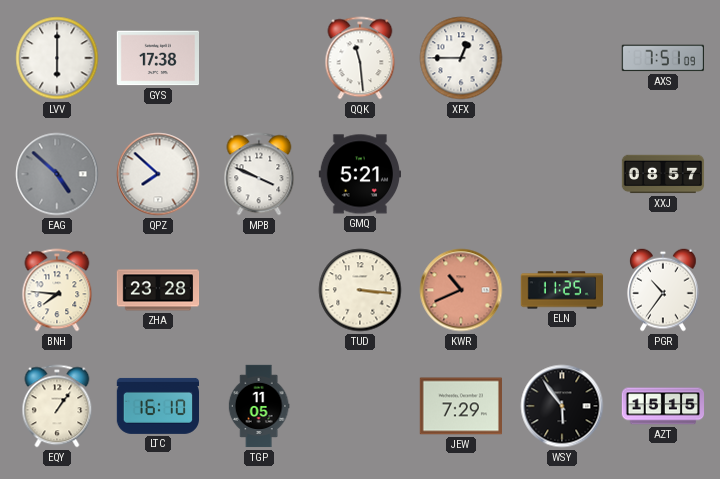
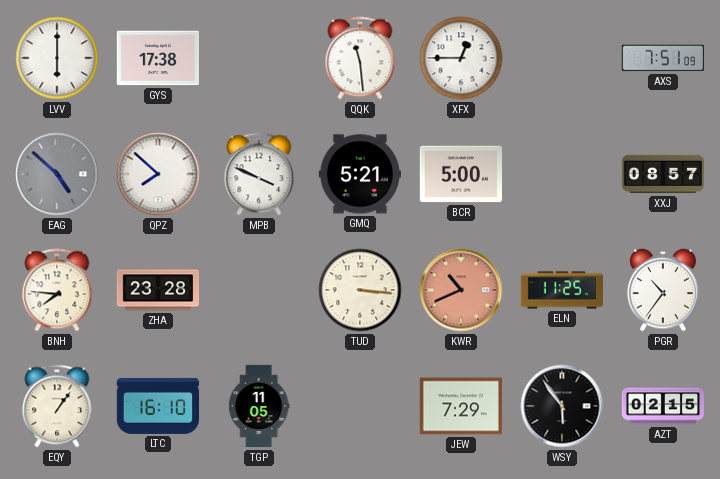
BCR: none -> 5:00 (460, 174)
AZT: 15:15 -> 02:15 (663, 406)
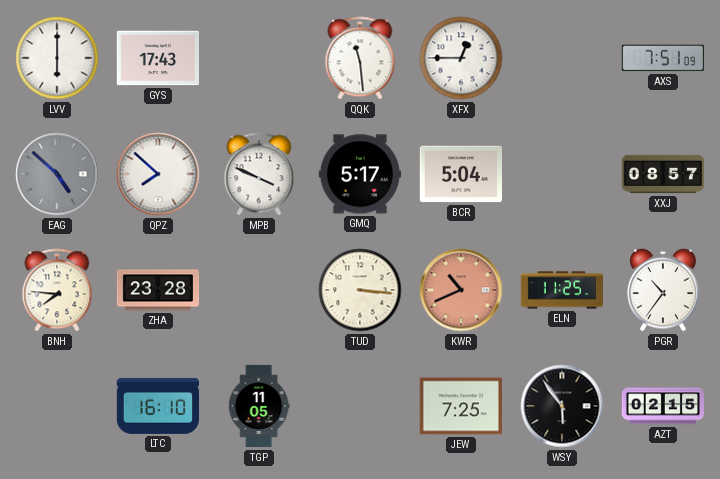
GYS: 17:38 -> 17:43 (157, 58)
GMQ: 5:21 -> 5:17 (359, 174)
BCR: 5:00 -> 5:04 (460, 174)
EQY: 1:06 -> none (57, 406)
JEW: 7:29 -> 7:25 (460, 406)
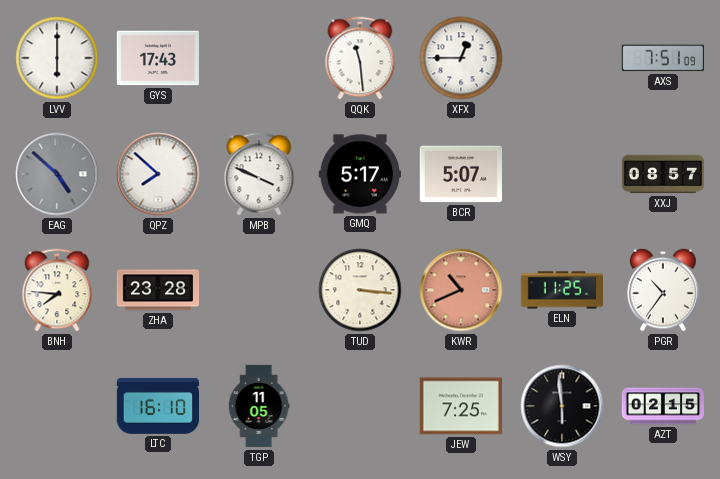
BCR: 5:04 -> 5:07 (460, 174)
WSY: 5:54 -> 5:59 (562, 406)
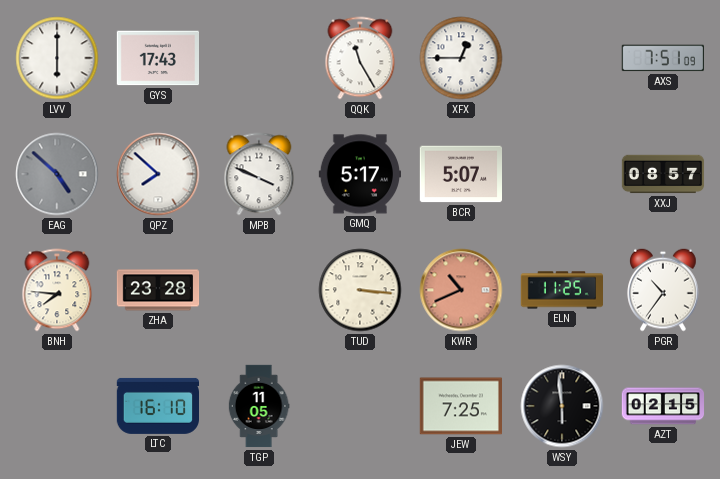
QQK: 11:29 -> 11:25 (360, 58)
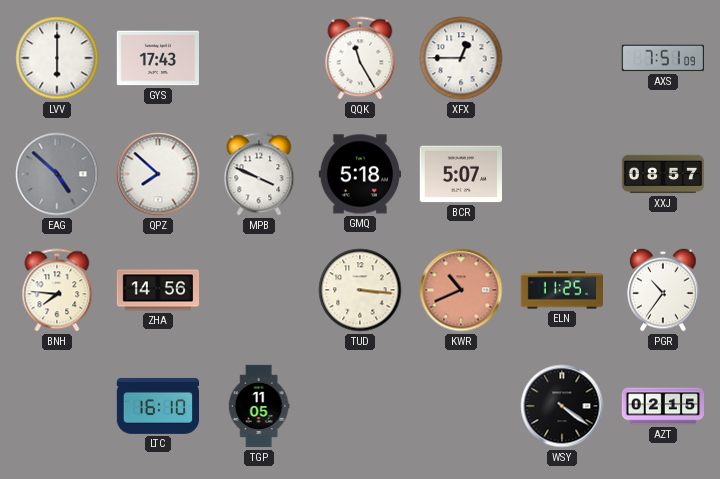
GMQ: 5:17 -> 5:18 (359, 174)
ZHA: 23:28 -> 14:56 (158, 290)
JEW: 7:25 -> none (460, 406)
WSY: 5:59 -> 4:21 (562, 406)
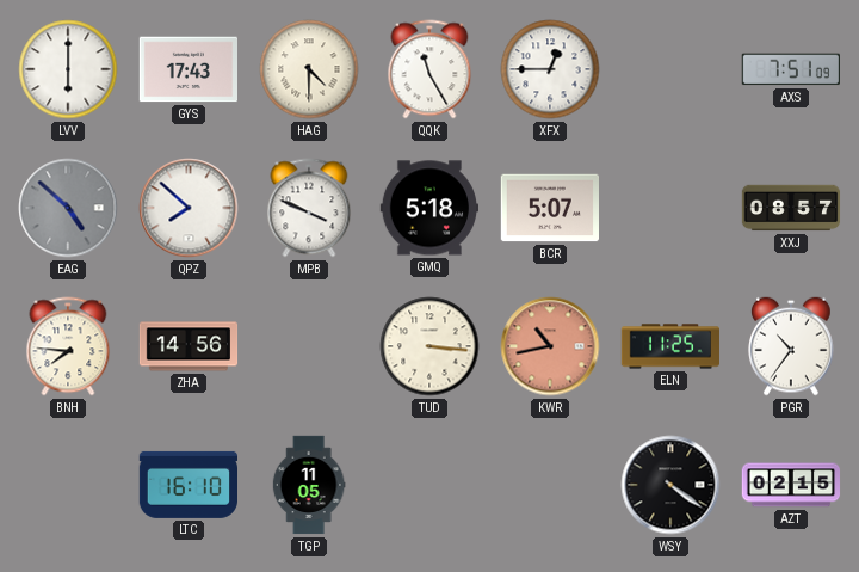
HAG: none -> 4:30 (309, 69)
KWR: 10:41 -> 10:43 (550, 346)
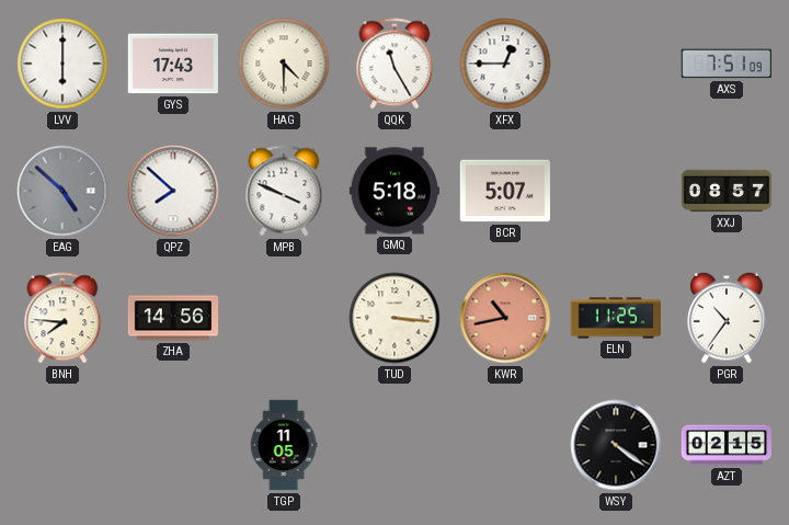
LTC: 16:10 -> none (187, 485)
